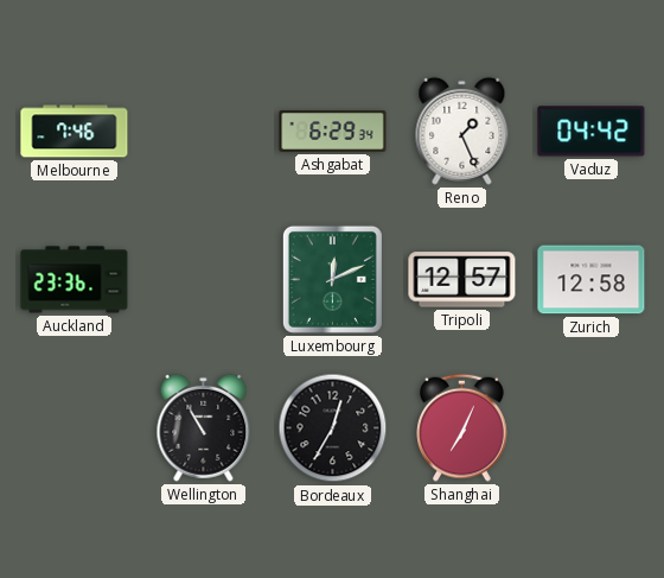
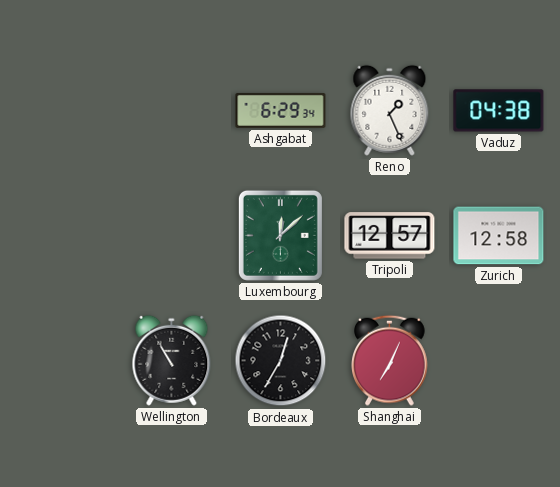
Melbourne: 7:46 -> none (75, 132)
Vaduz: 04:42 -> 04:38 (499, 111)
Auckland: 23:36 -> none (75, 280)
Luxembourg: 12:11 -> 12:08 (280, 235)
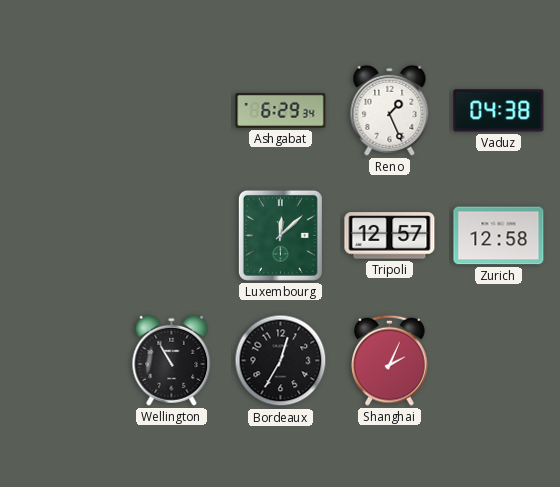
Shanghai: 7:04 -> 2:04 (390, 360)
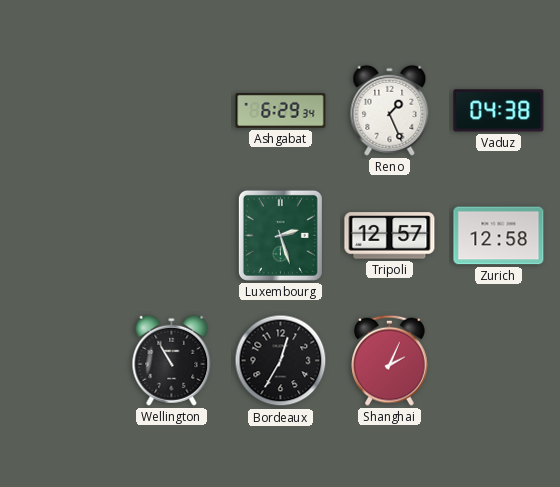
Luxembourg: 12:08 -> 2:27 (280, 235)
